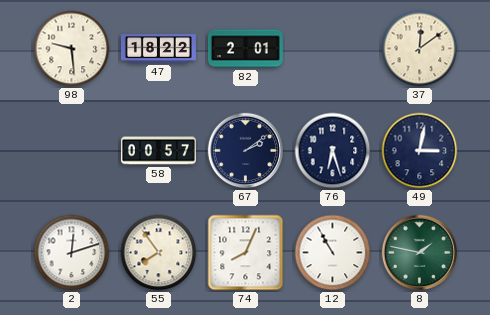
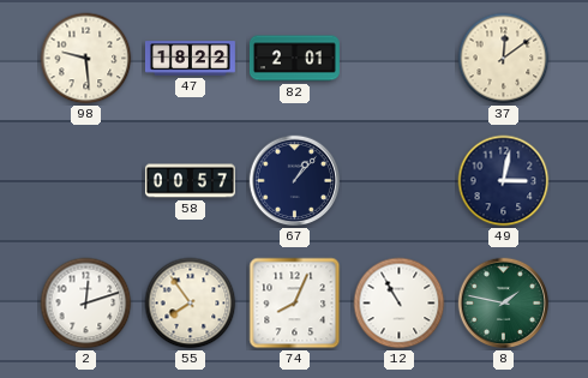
67: 2:09 -> 1:07 (295, 181)
76: 6:27 -> none (333, 151)
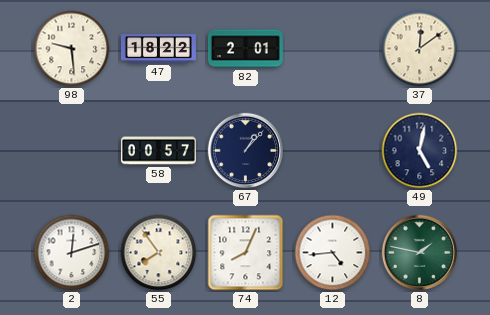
49: 3:02 -> 5:02 (420, 151)
12: 10:55 -> 4:44 (333, 253)
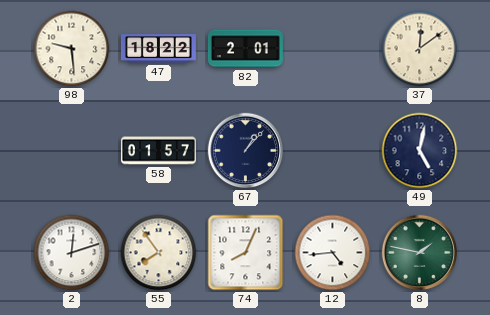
58: 00:57 -> 01:57 (158, 151)
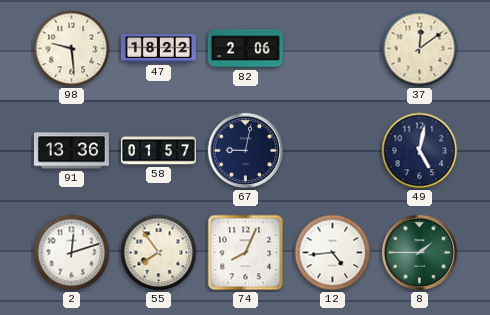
82: 2:01 -> 2:06 (245, 49)
91: none -> 13:36 (71, 151)
67: 1:07 -> 9:02 (246, 151)
8: 1:47 -> 1:45 (420, 253)
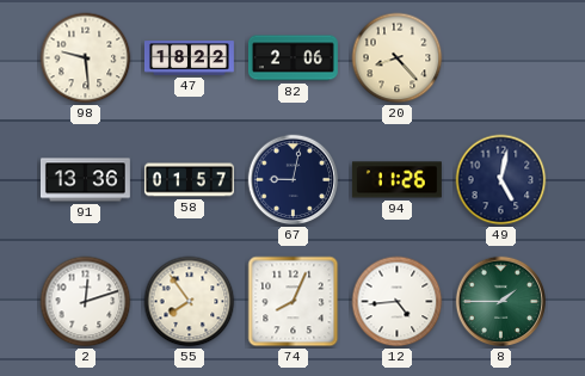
20: none -> 8:23 (398, 58)
37: 12:09 -> none (420, 49)
94: none -> 11:26 (396, 180)
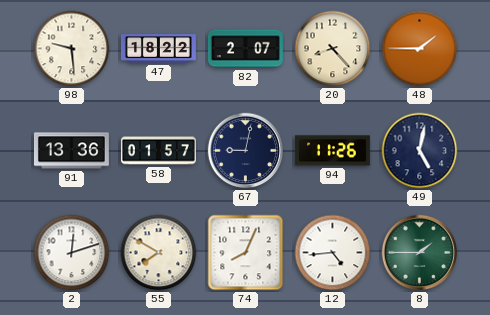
82: 2:06 -> 2:07 (245, 49)
48: none -> 1:45 (420, 49)
55: 7:54 -> 7:50 (159, 253)
